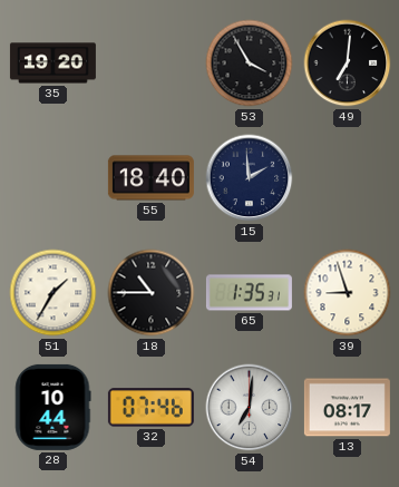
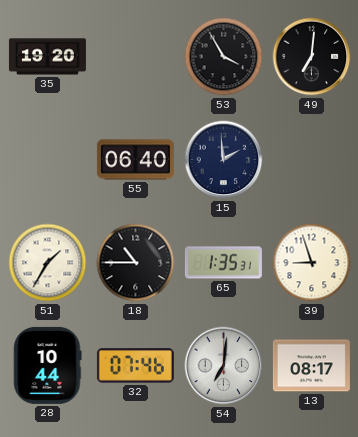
55: 18:40 -> 06:40 (135, 160)
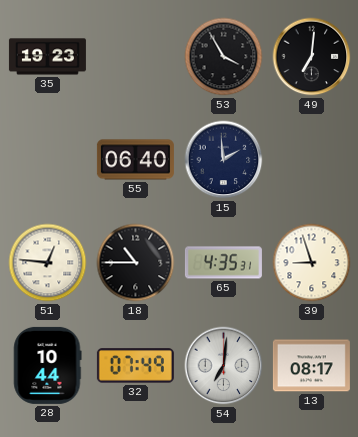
35: 19:20 -> 19:23 (47, 57)
51: 1:35 -> 12:46 (48, 263)
65: 1:35 -> 4:35 (223, 263)
32: 07:46 -> 07:49 (135, 366)
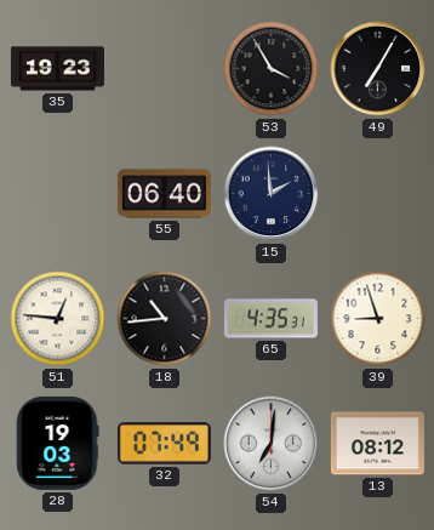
49: 7:01 -> 7:05 (378, 69)
18: 10:45 -> 10:44 (165, 319)
28: 10:44 -> 19:03 (58, 443)
13: 08:17 -> 08:12 (377, 444)
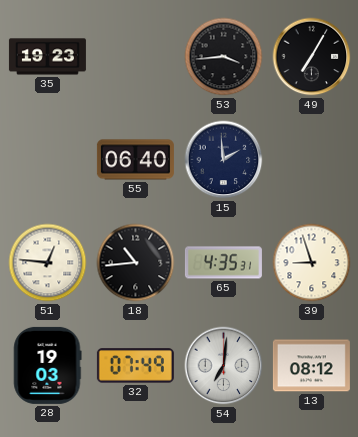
53: 3:55 -> 3:44 (224, 57)
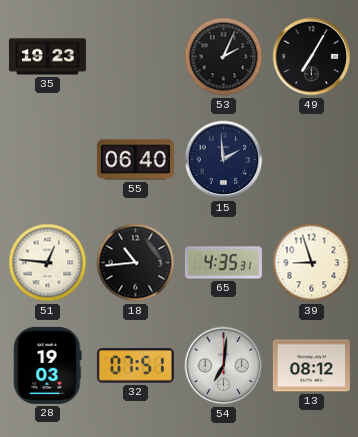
53: 3:44 -> 2:04 (224, 57)
32: 07:49 -> 07:51 (135, 366)
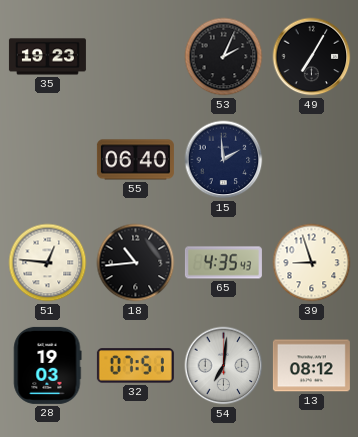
65: 4:35:31 -> 4:35:43 (223, 263)
